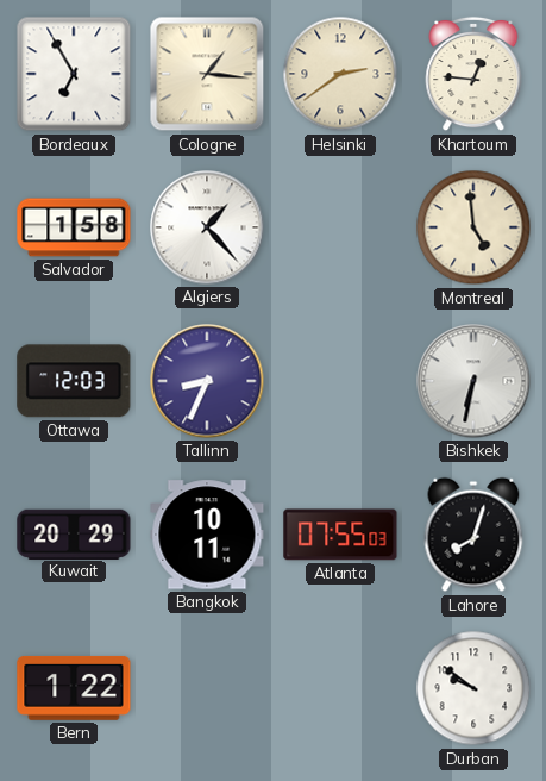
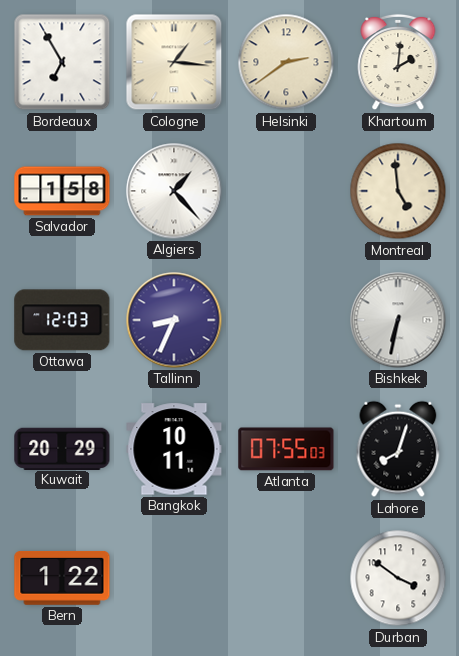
Khartoum: 12:46 -> 2:01 (398, 62)
Durban: 9:51 -> 3:51 (398, 578)
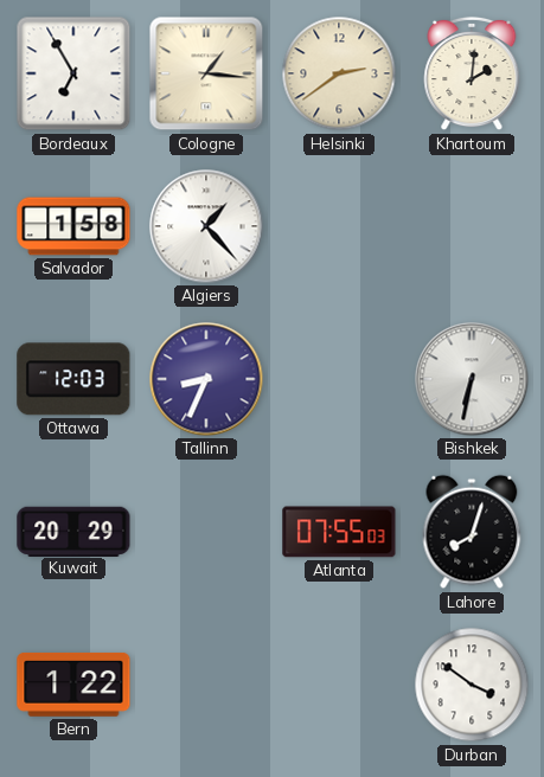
Montreal: 4:59 -> none (398, 191)
Bangkok: 10:11 -> none (174, 449)
